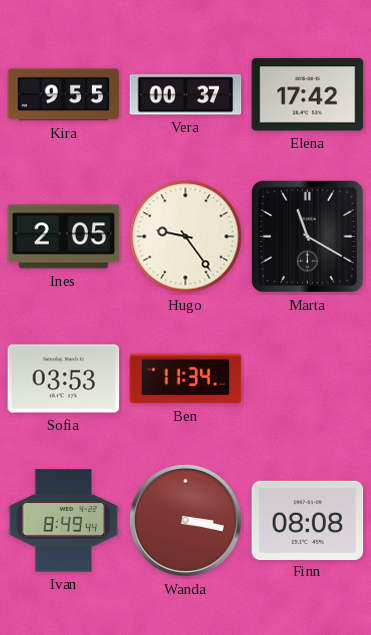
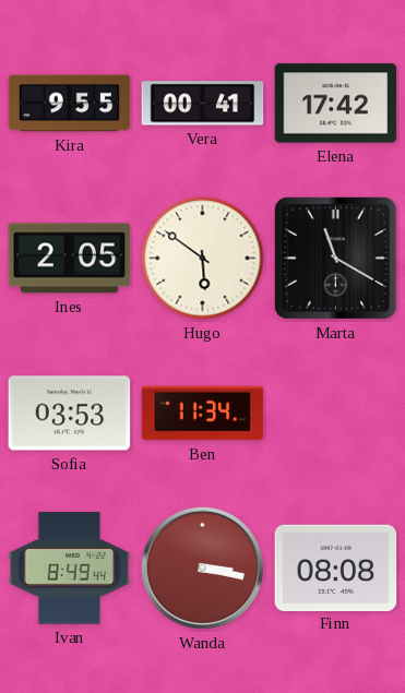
Vera: 00:37 -> 00:41 (203, 104)
Hugo: 9:24 -> 5:51 (203, 259)
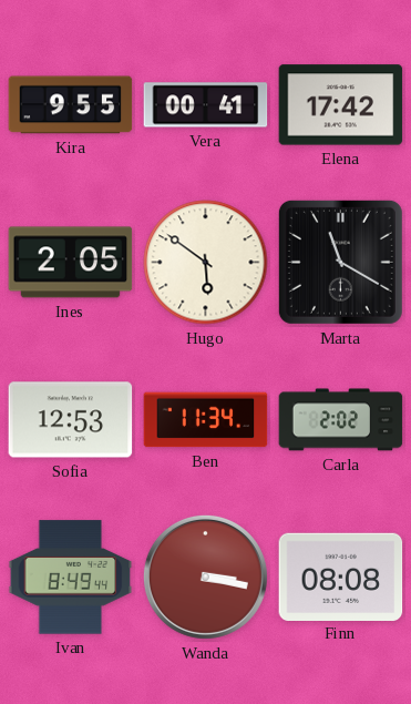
Sofia: 03:53 -> 12:53 (71, 420)
Carla: none -> 2:02 (341, 420)
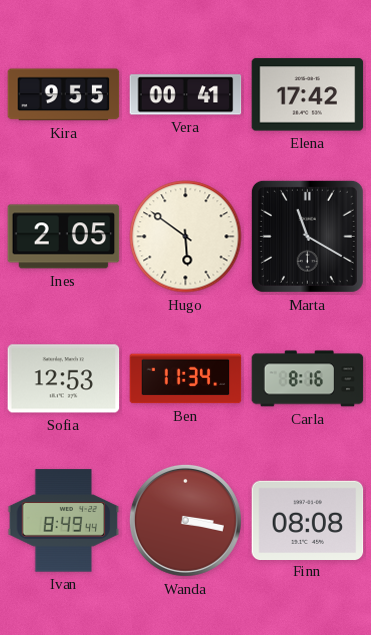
Carla: 2:02 -> 8:16 (308, 379)
